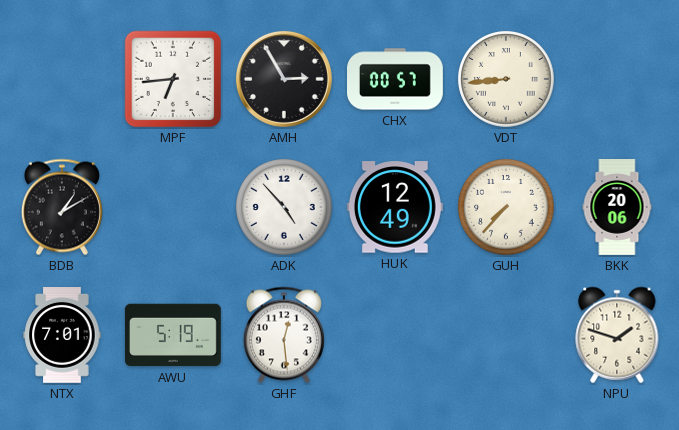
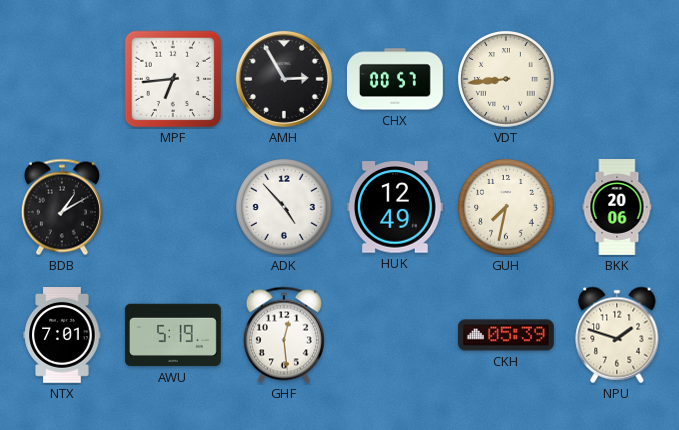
GUH: 7:37 -> 7:32 (507, 208)
CKH: none -> 05:39 (506, 335)
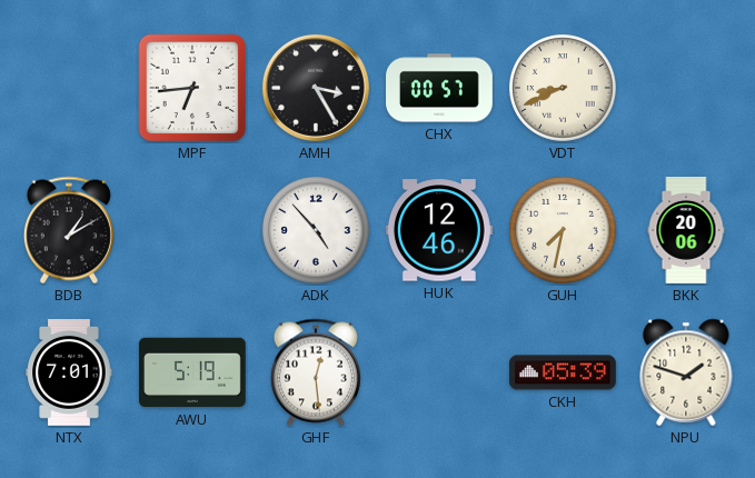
AMH: 2:55 -> 3:25 (316, 88)
VDT: 8:44 -> 8:41 (564, 89)
HUK: 12:49 -> 12:46 (439, 230)
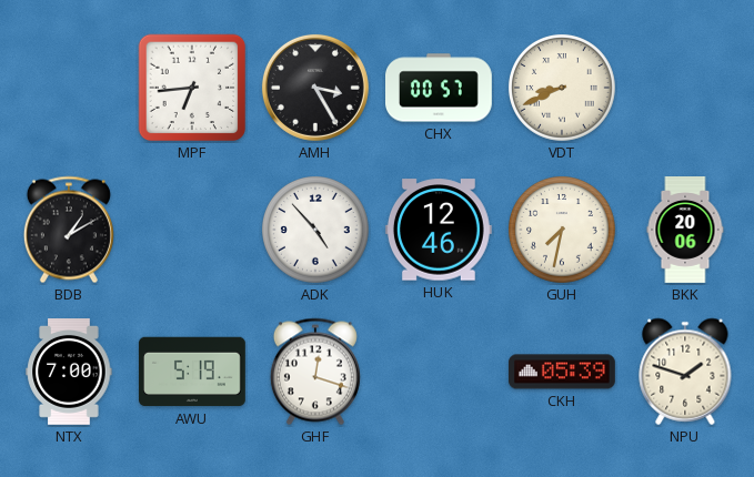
NTX: 7:01 -> 7:00 (69, 373)
GHF: 12:29 -> 12:18 (315, 372)
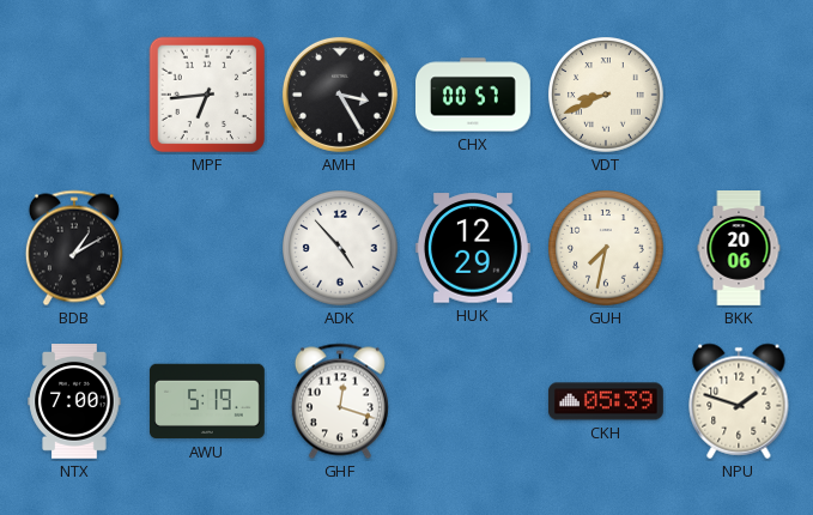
HUK: 12:46 -> 12:29 (473, 248)
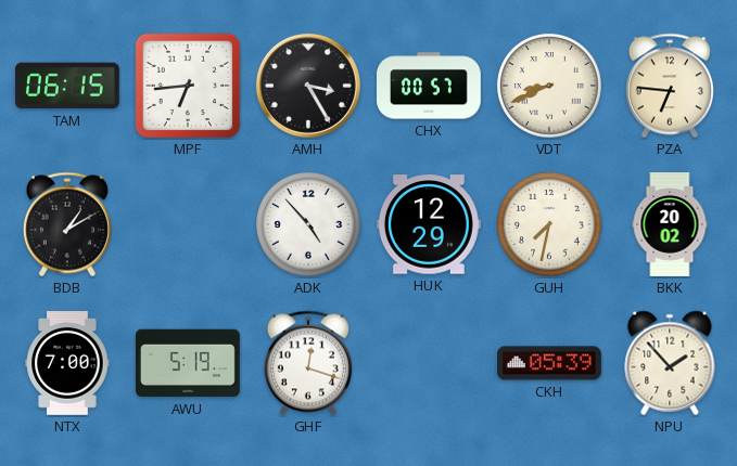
TAM: none -> 06:15 (67, 86)
PZA: none -> 6:46 (670, 86)
BKK: 20:06 -> 20:02 (670, 225)
NPU: 1:48 -> 1:53 (670, 363)
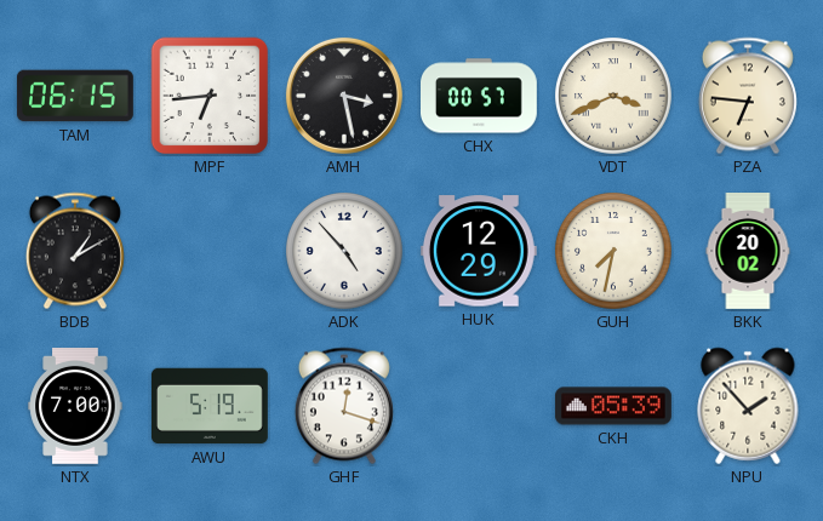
AMH: 3:25 -> 3:28 (344, 96)
VDT: 8:41 -> 3:41 (615, 97)
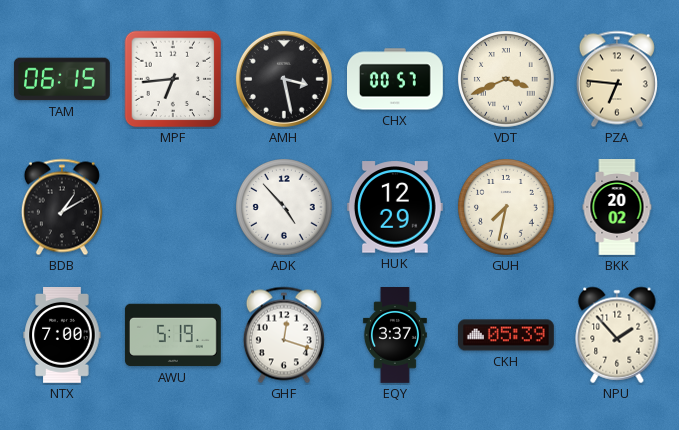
EQY: none -> 3:37 (395, 336)
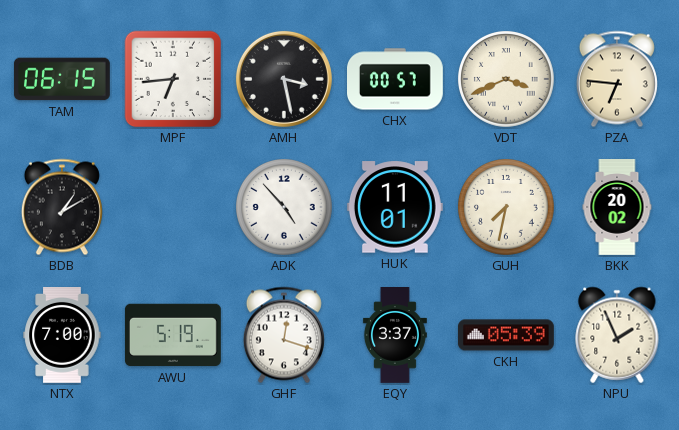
HUK: 12:29 -> 11:01 (395, 207)
NPU: 1:53 -> 1:56 (617, 335)
